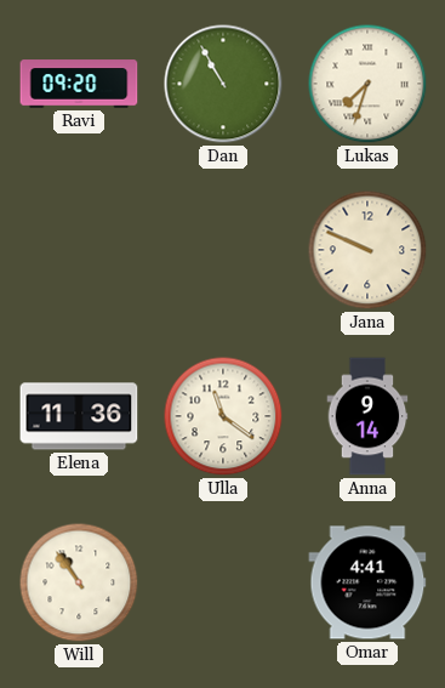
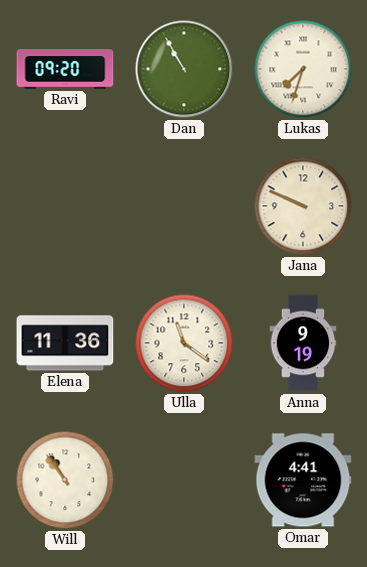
Anna: 9:14 -> 9:19 (303, 343)
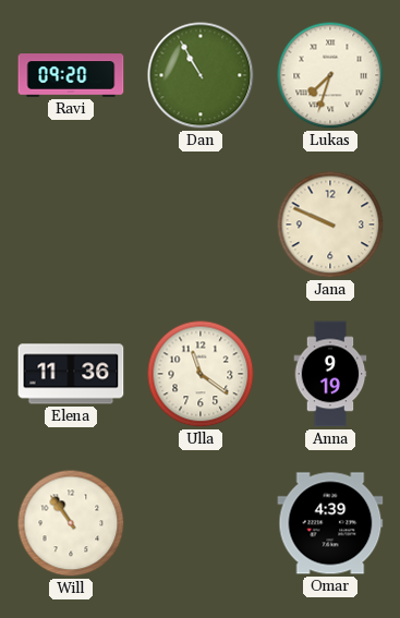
Omar: 4:41 -> 4:39 (330, 523)
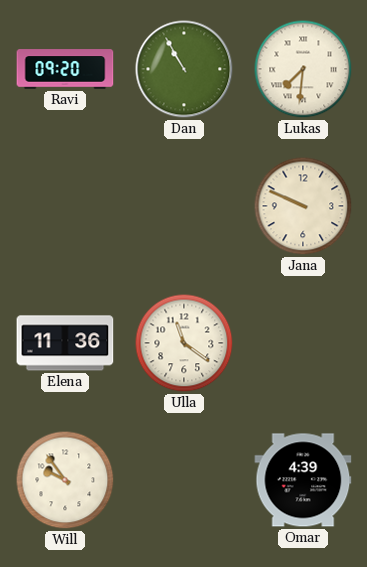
Lukas: 7:33 -> 7:31 (303, 69)
Anna: 9:19 -> none (330, 374)
Will: 10:54 -> 9:54 (65, 480)
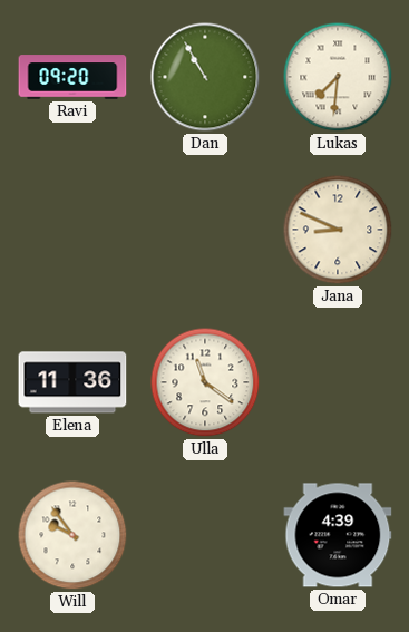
Jana: 9:49 -> 8:49 (338, 230)
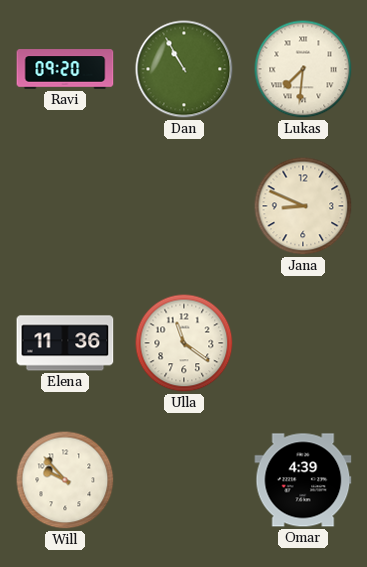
Will: 9:54 -> 9:53 (65, 480)
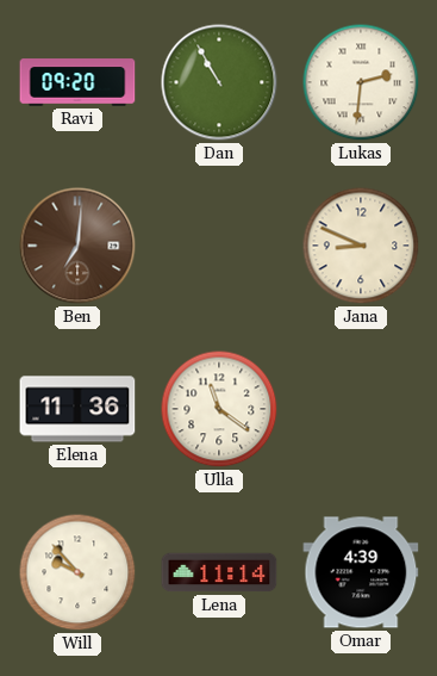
Lukas: 7:31 -> 2:31 (361, 82)
Ben: none -> 7:01 (77, 246)
Lena: none -> 11:14 (219, 572)
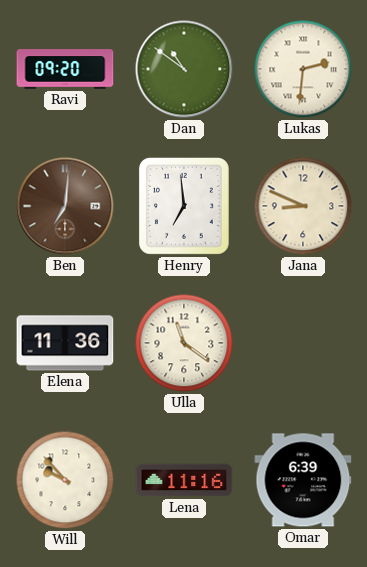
Dan: 10:55 -> 10:51 (184, 69)
Henry: none -> 6:59 (184, 206)
Lena: 11:14 -> 11:16 (184, 480)
Omar: 4:39 -> 6:39 (303, 480)
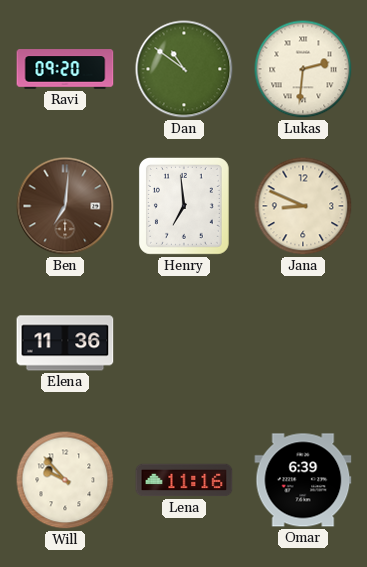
Ulla: 11:21 -> none (184, 343)
